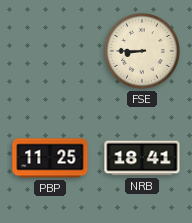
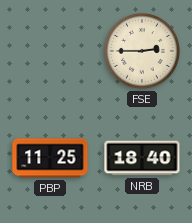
FSE: 8:45 -> 2:45 (142, 51)
NRB: 18:41 -> 18:40 (142, 158)
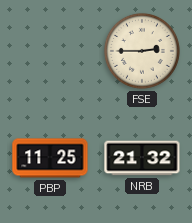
NRB: 18:40 -> 21:32 (142, 158)
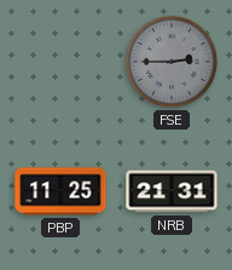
FSE dial: cream -> grey (172, 62)
NRB: 21:32 -> 21:31 (172, 191)
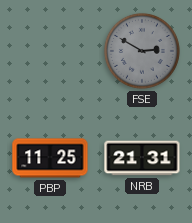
FSE: 2:45 -> 2:50 (142, 51)
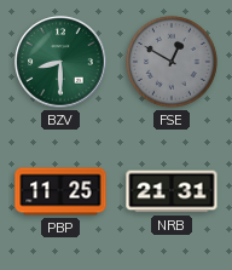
BZV: none -> 8:30 (60, 62)
FSE: 2:50 -> 12:50 (172, 62)
